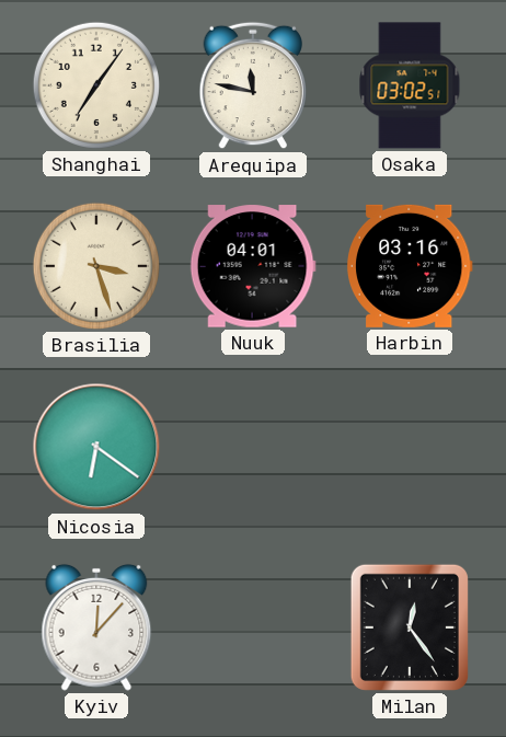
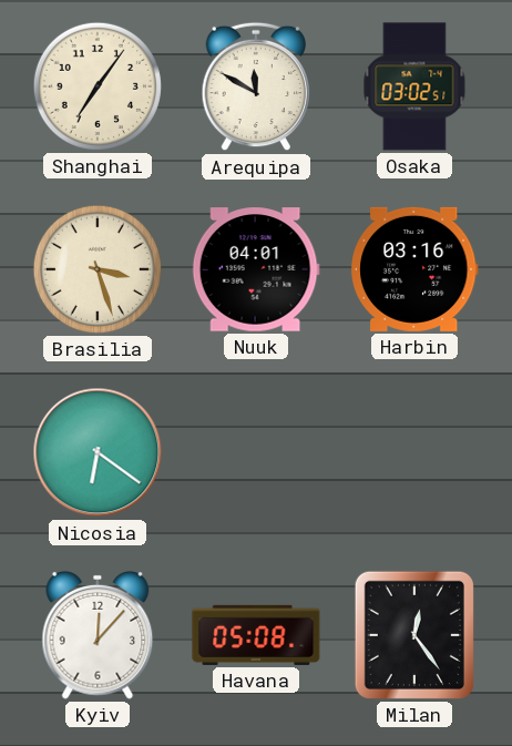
Arequipa: 11:47 -> 11:50 (256, 86)
Havana: none -> 05:08 (256, 635)
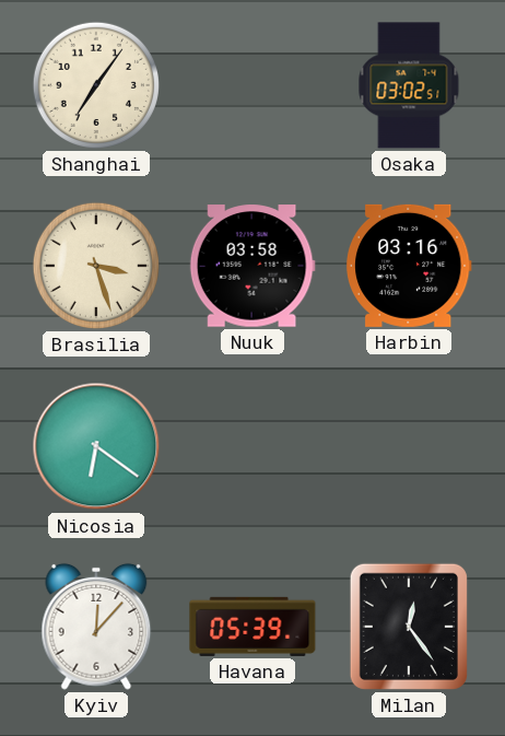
Arequipa: 11:50 -> none (256, 86)
Nuuk: 04:01 -> 03:58 (252, 266)
Havana: 05:08 -> 05:39 (252, 627)
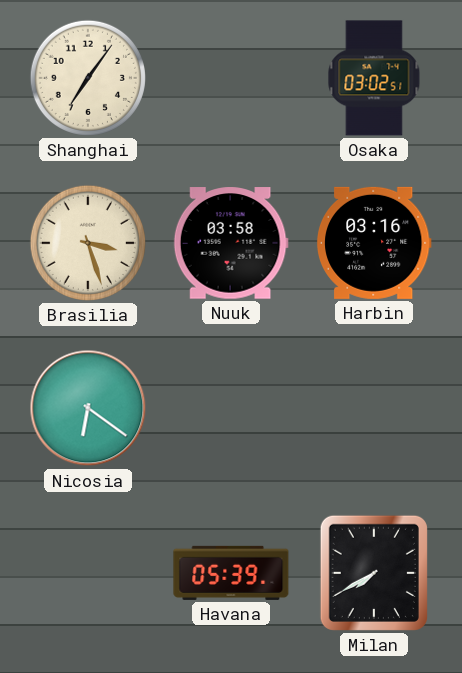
Kyiv: 12:07 -> none (96, 627)
Milan: 12:24 -> 7:40 (374, 573)
